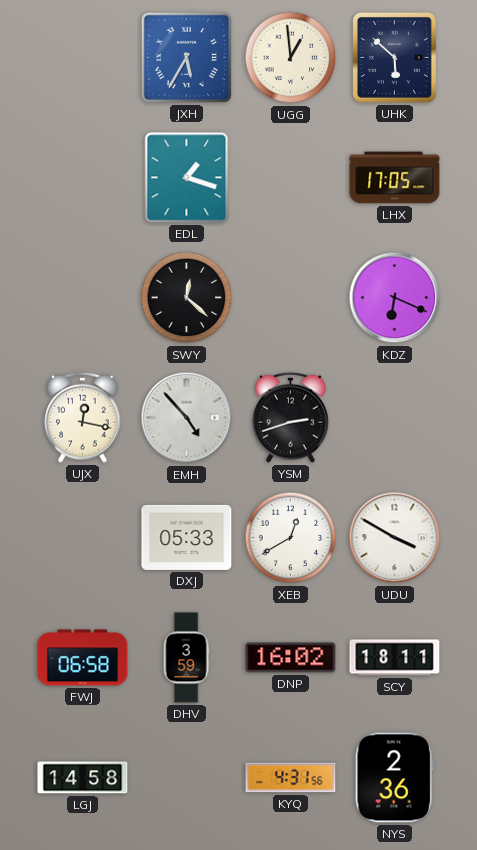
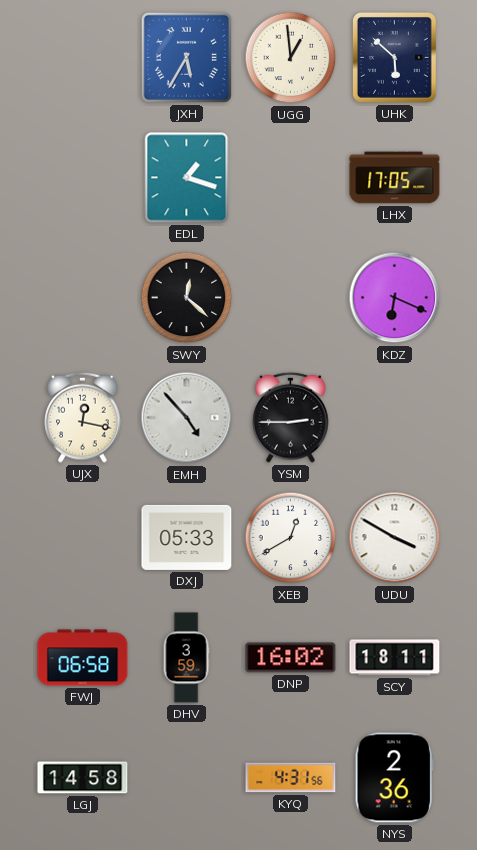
YSM: 2:42 -> 2:45 (291, 417)
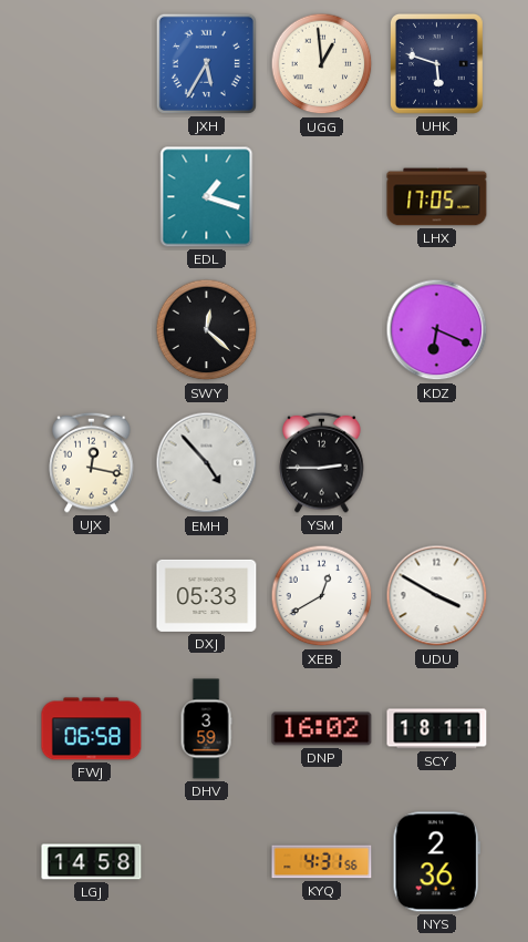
UHK: 5:52 -> 5:48 (436, 63)
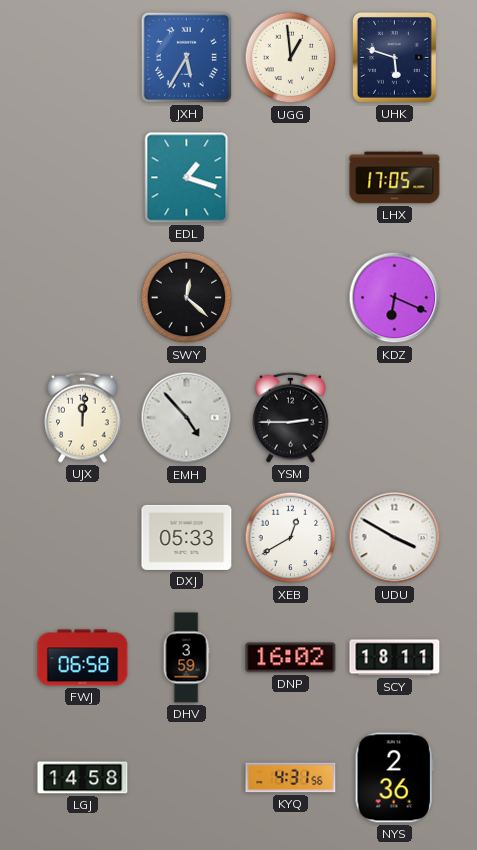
UJX: 12:17 -> 12:01 (83, 417)
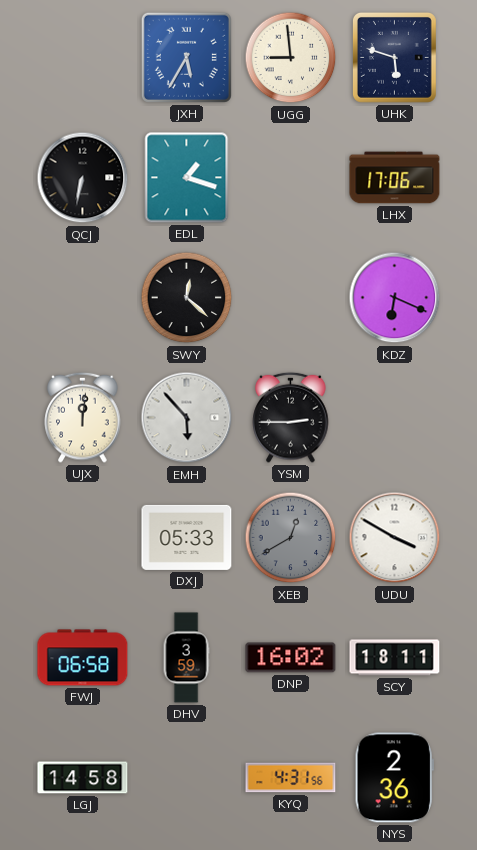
UGG: 12:59 -> 8:59 (291, 58)
QCJ: none -> 6:32 (83, 178)
LHX: 17:05 -> 17:06 (395, 178)
EMH: 4:53 -> 5:53 (187, 418)
XEB dial: white -> grey (291, 538)
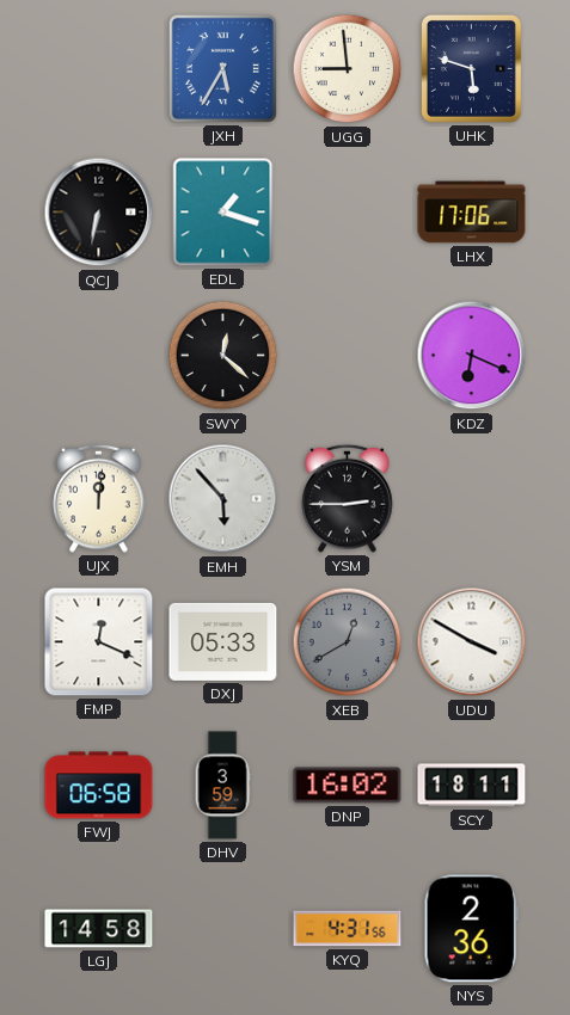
FMP: none -> 12:19 (99, 642)
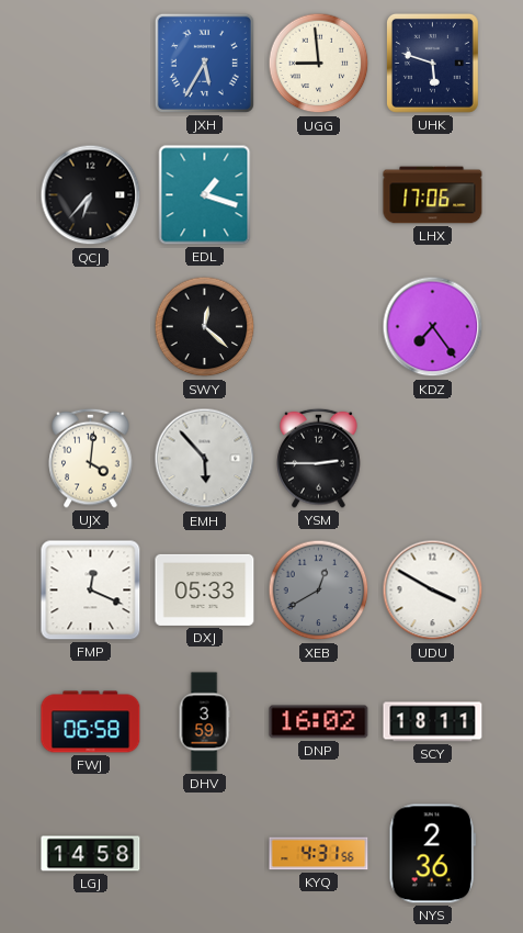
QCJ: 6:32 -> 6:37 (91, 195)
KDZ: 6:19 -> 7:24 (433, 327)
UJX: 12:01 -> 4:01 (91, 458)
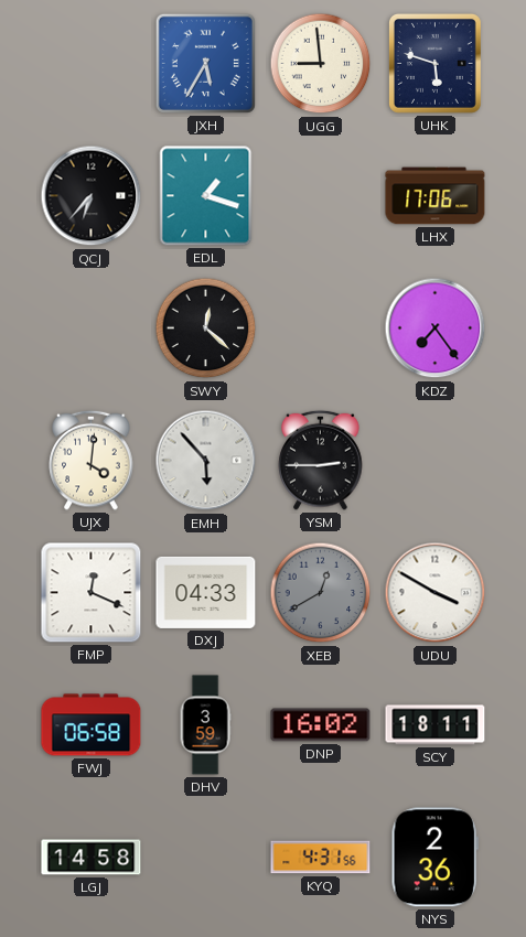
DXJ: 05:33 -> 04:33 (206, 592)
